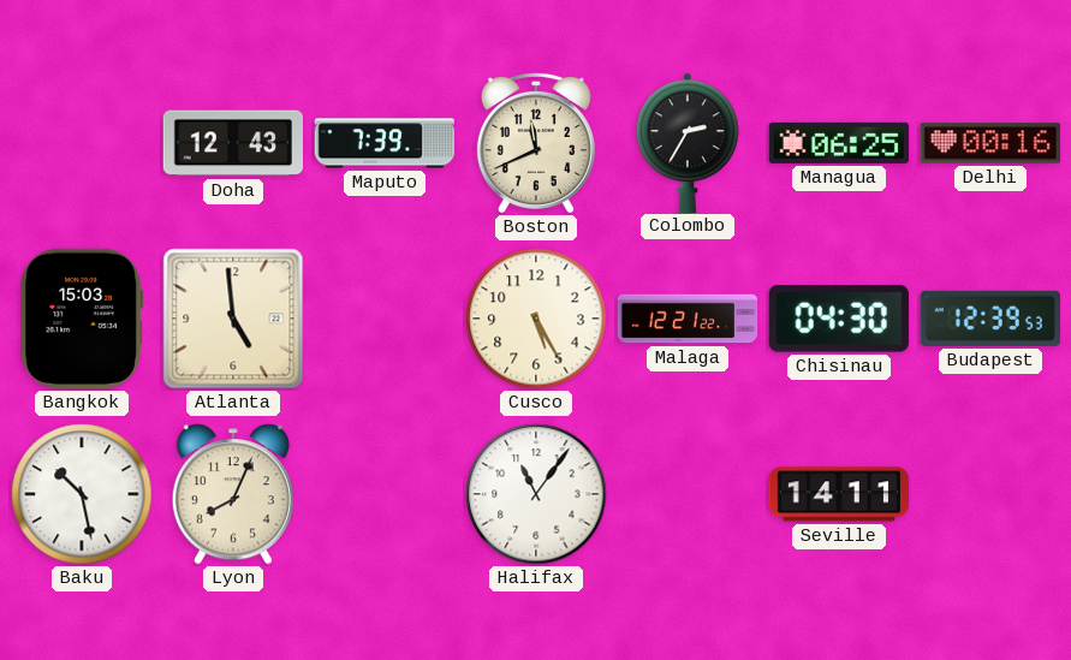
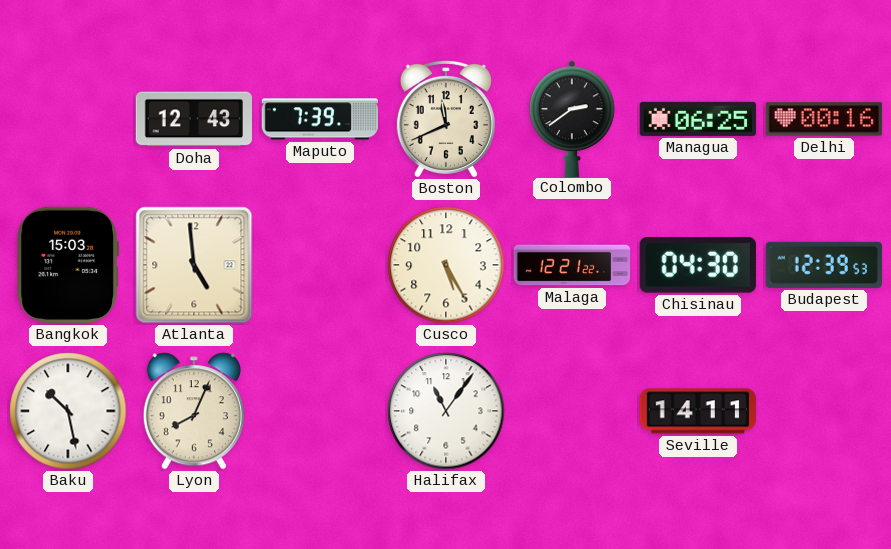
Colombo: 2:35 -> 2:39 (572, 118)
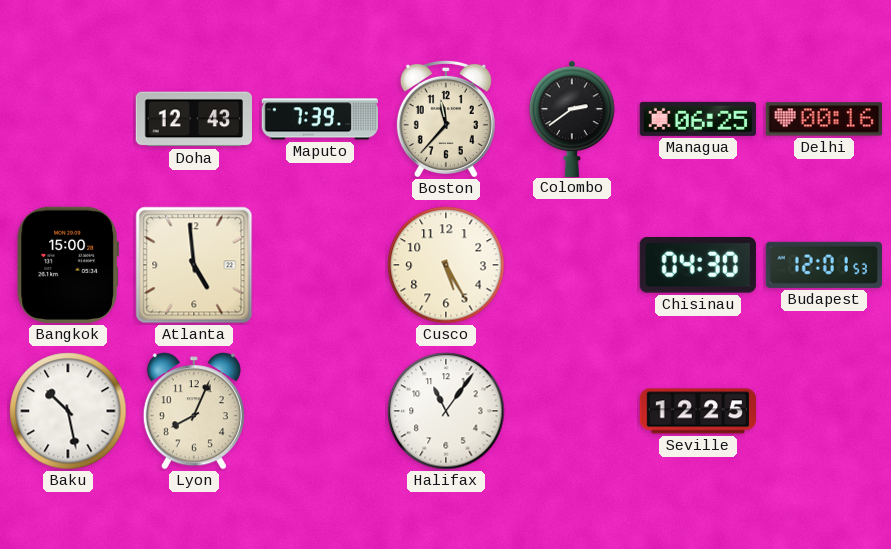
Boston: 11:41 -> 11:37 (446, 118)
Bangkok: 15:03 -> 15:00 (68, 265)
Malaga: 12:21 -> none (572, 265)
Budapest: 12:39 -> 12:01 (824, 265)
Seville: 14:11 -> 12:25 (697, 411)
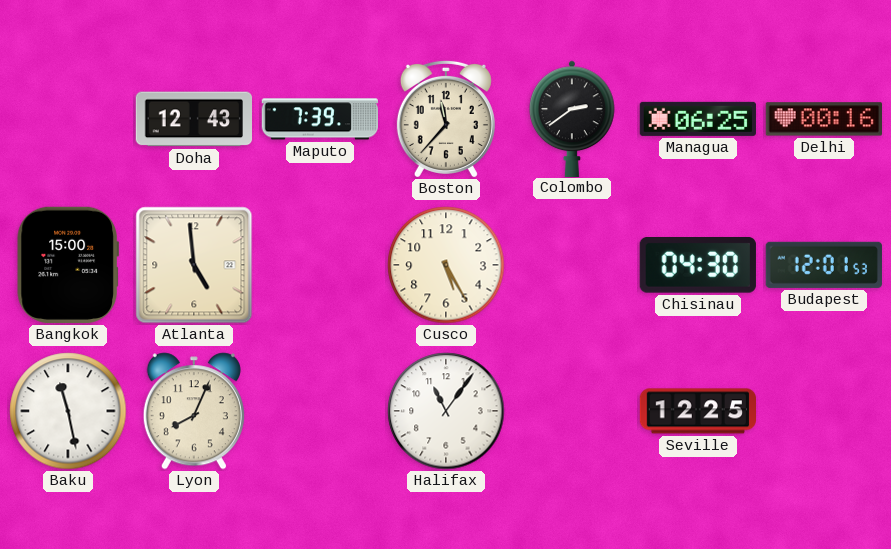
Baku: 10:28 -> 11:28 (68, 411)
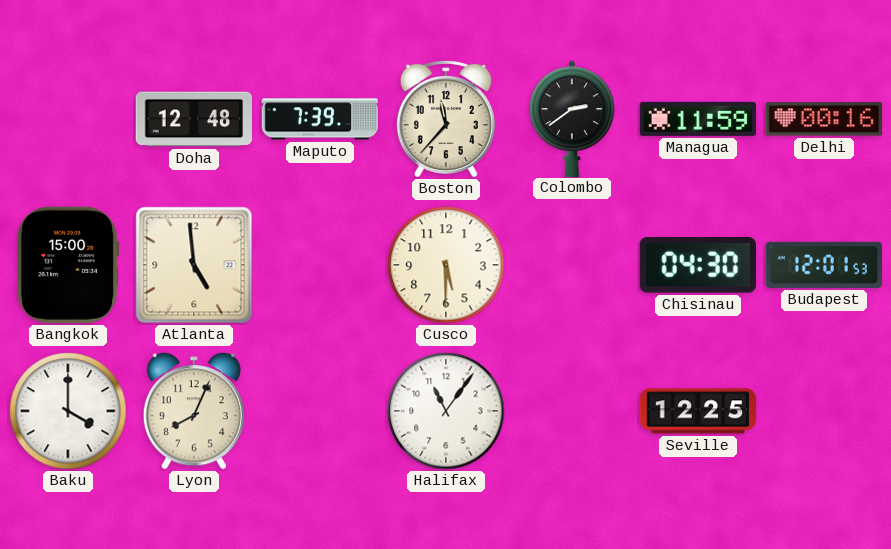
Doha: 12:43 -> 12:48 (193, 119)
Managua: 06:25 -> 11:59 (698, 119)
Cusco: 5:25 -> 5:30 (446, 265)
Baku: 11:28 -> 4:00 (68, 411)
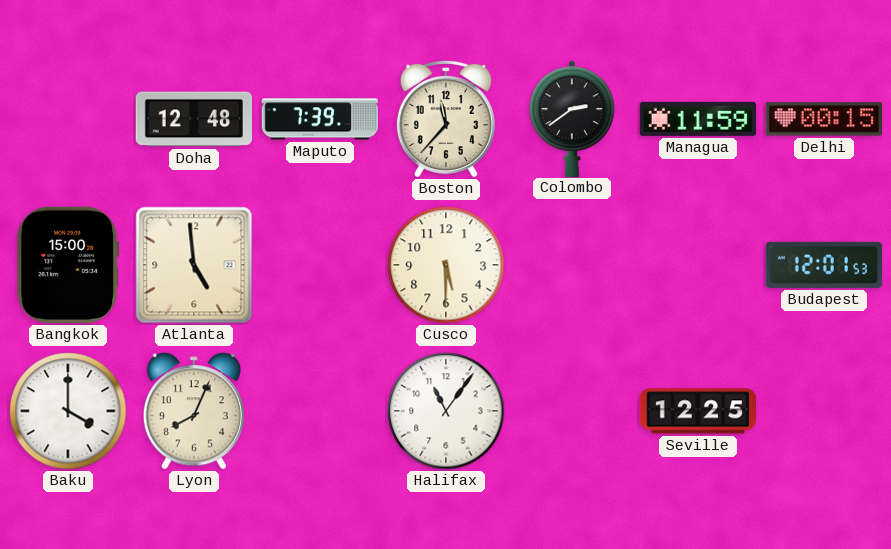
Delhi: 00:16 -> 00:15 (823, 119)
Chisinau: 04:30 -> none (698, 266)
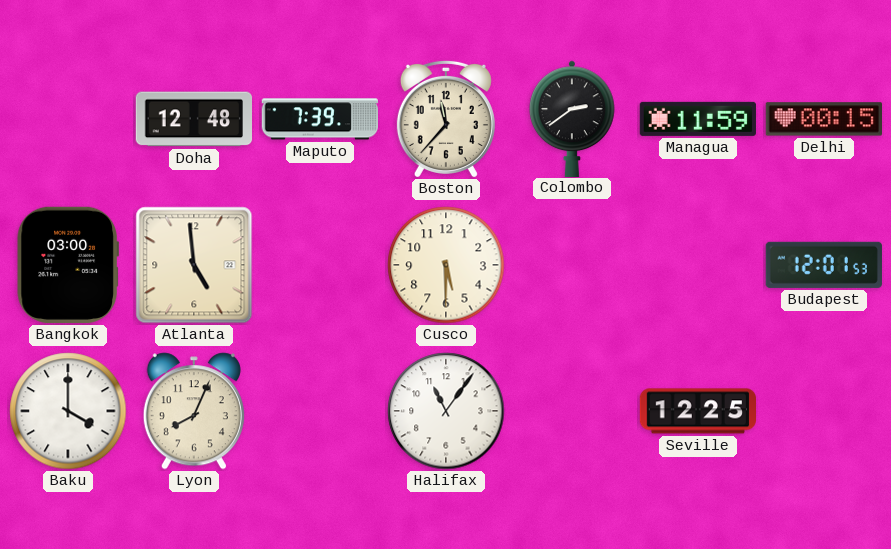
Bangkok: 15:00 -> 03:00 (68, 265)
